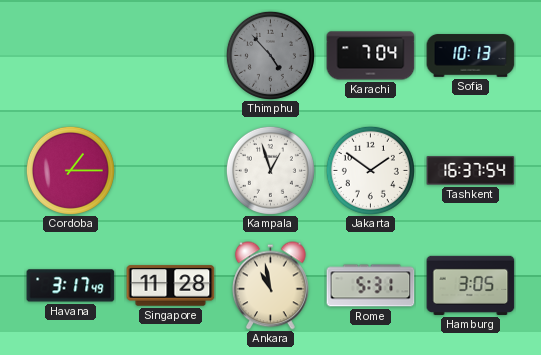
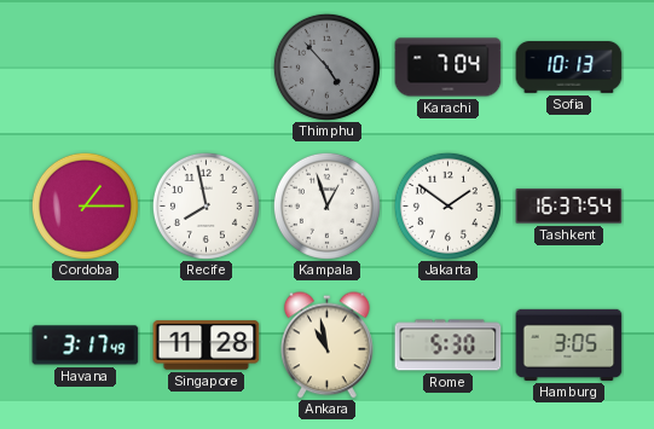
Recife: none -> 7:58 (206, 205)
Rome: 5:31 -> 5:30 (448, 346)
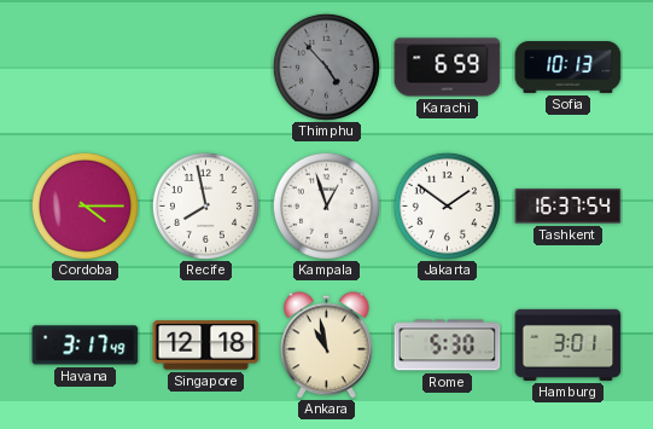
Karachi: 7:04 -> 6:59 (448, 68)
Cordoba: 1:15 -> 4:15 (84, 205)
Singapore: 11:28 -> 12:18 (206, 346)
Hamburg: 3:05 -> 3:01 (569, 344)
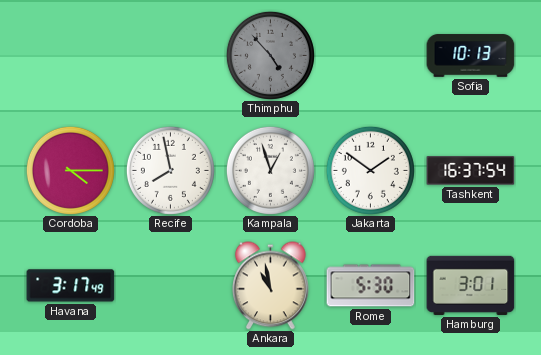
Karachi: 6:59 -> none (448, 68)
Singapore: 12:18 -> none (206, 346)
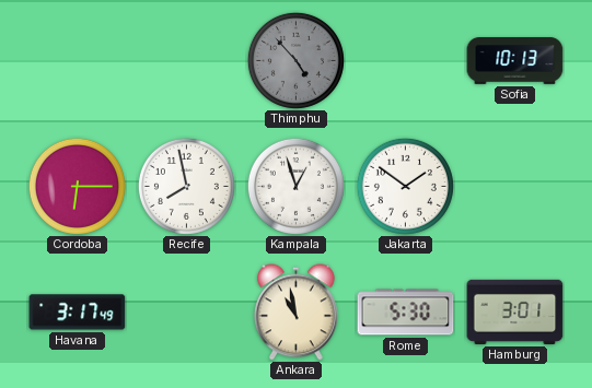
Cordoba: 4:15 -> 6:15 (77, 186)
Tashkent: 16:37 -> none (471, 171)
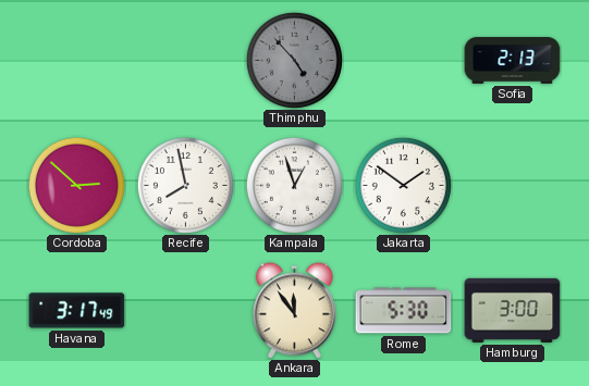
Sofia: 10:13 -> 2:13 (513, 61)
Cordoba: 6:15 -> 2:52 (76, 185)
Ankara: 10:58 -> 11:54 (295, 311)
Hamburg: 3:01 -> 3:00 (513, 310)
